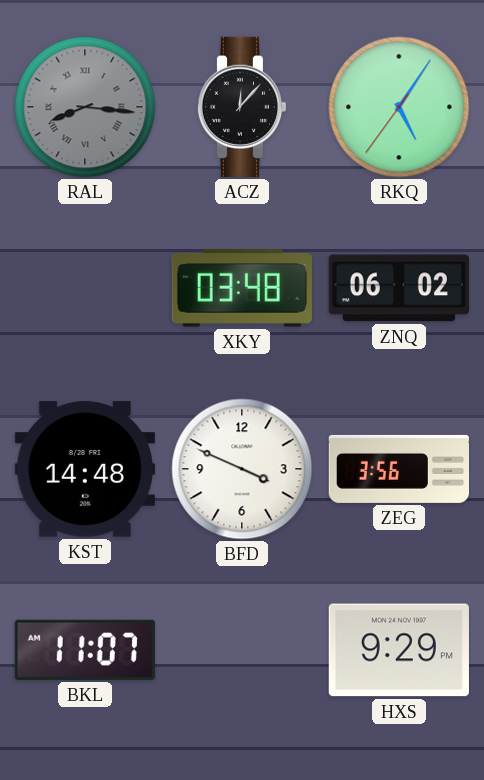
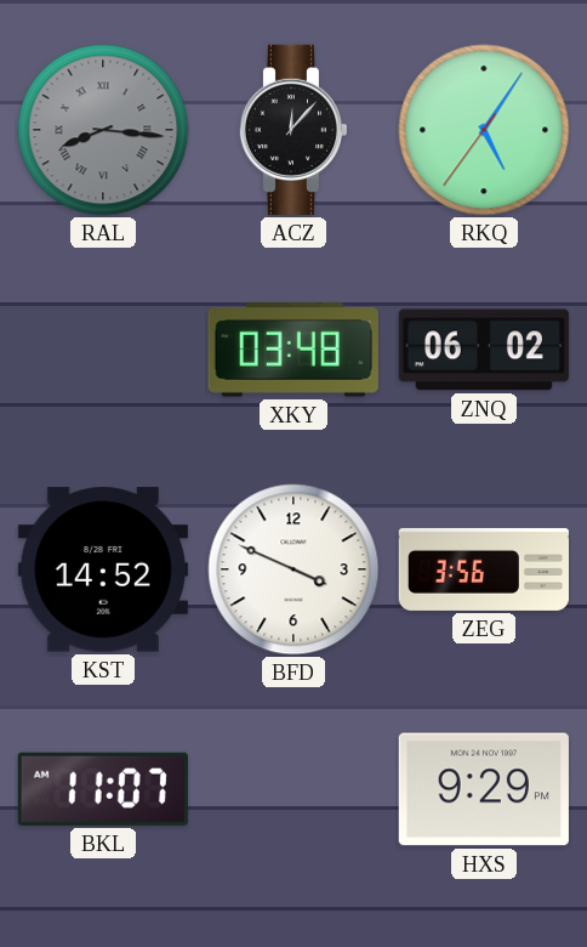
KST: 14:48 -> 14:52 (103, 569)
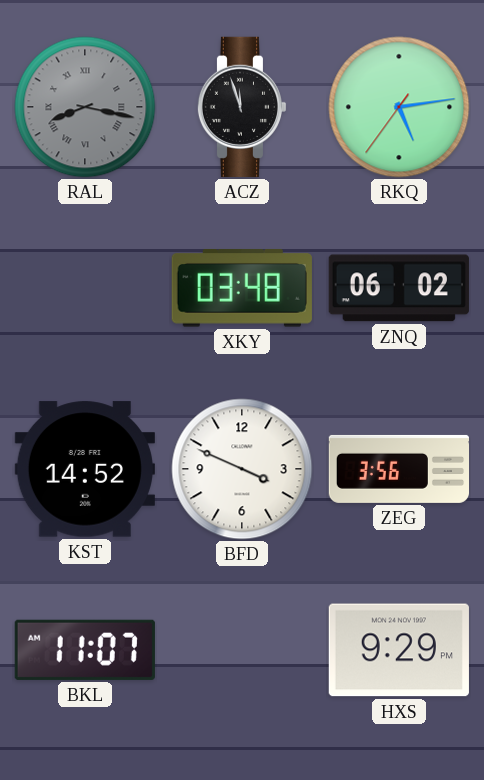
RAL: 8:16 -> 8:17 (85, 107)
ACZ: 12:07 -> 11:57 (242, 107)
RKQ: 5:05 -> 5:13 (399, 107)
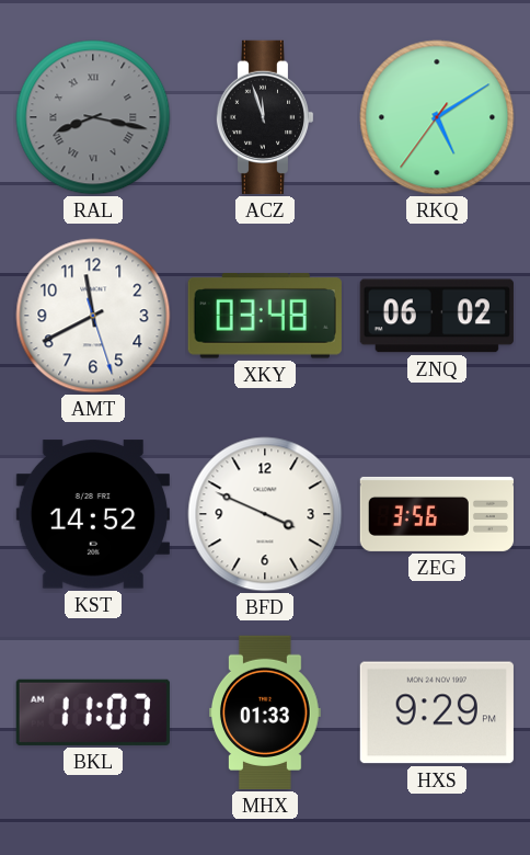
RKQ: 5:13 -> 5:09 (437, 117)
AMT: none -> 11:40 (93, 316)
MHX: none -> 01:33 (266, 713)
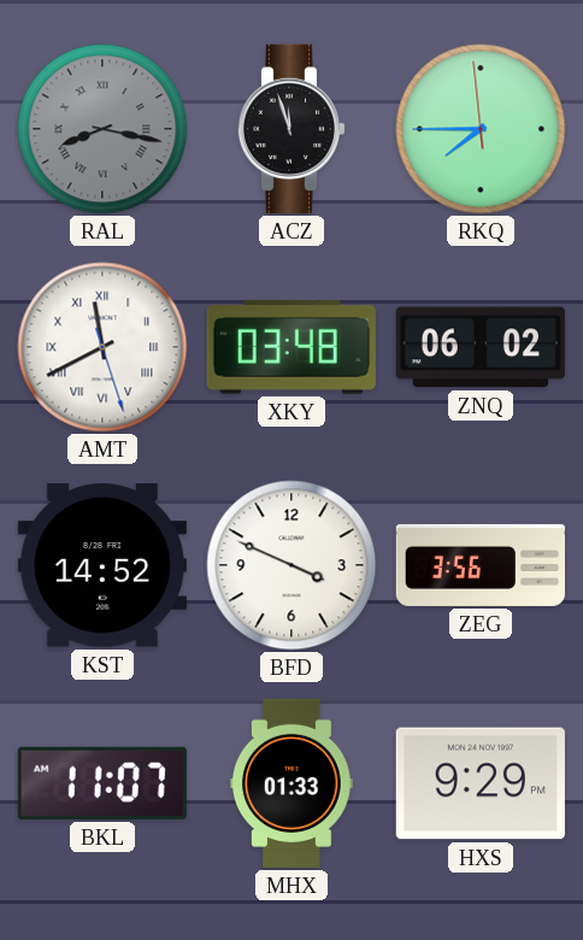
RKQ: 5:09 -> 7:44 (481, 129)
AMT numerals: Arabic -> Roman (102, 347)
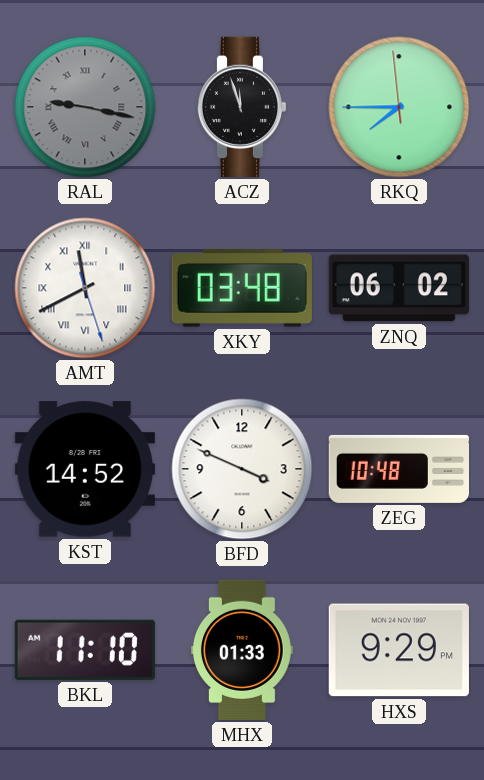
RAL: 8:17 -> 9:17 (85, 107)
ZEG: 3:56 -> 10:48 (398, 469)
BKL: 11:07 -> 11:10 (85, 650)
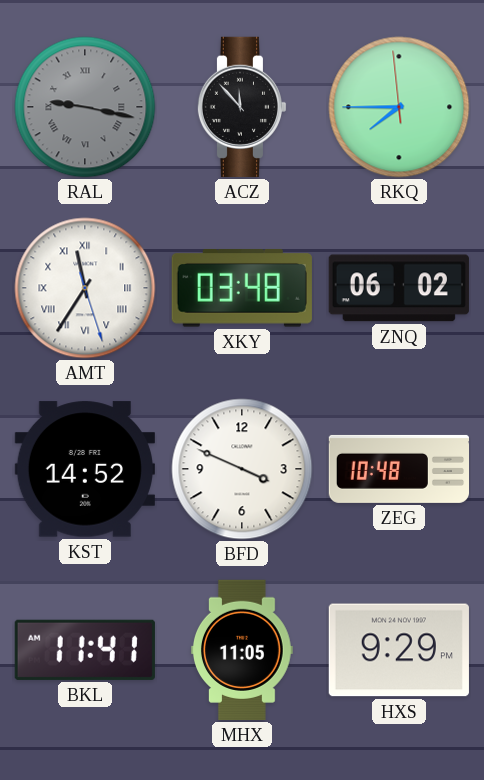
ACZ: 11:57 -> 11:53 (242, 107)
AMT: 11:40 -> 11:35 (85, 288)
BKL: 11:10 -> 11:41 (85, 650)
MHX: 01:33 -> 11:05 (243, 650)
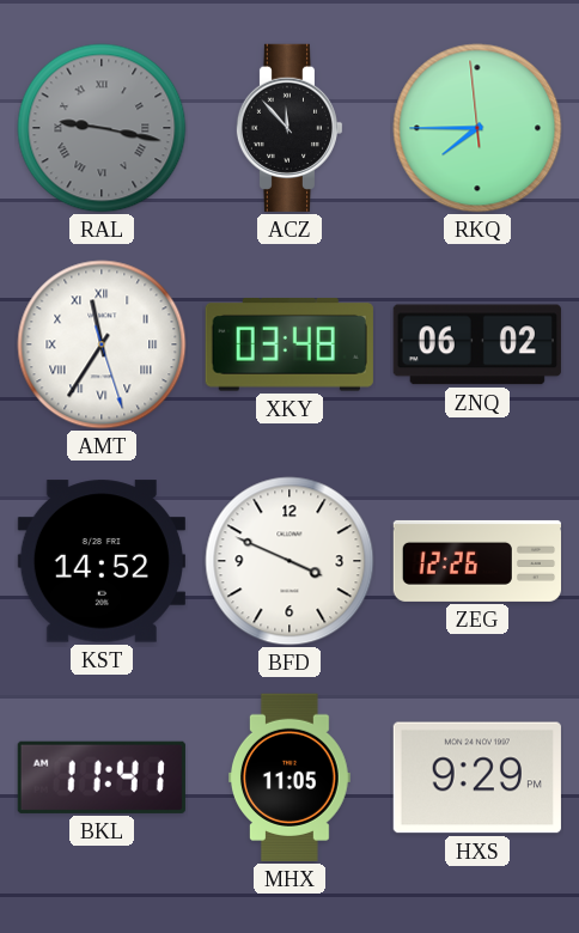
ZEG: 10:48 -> 12:26 (476, 561)
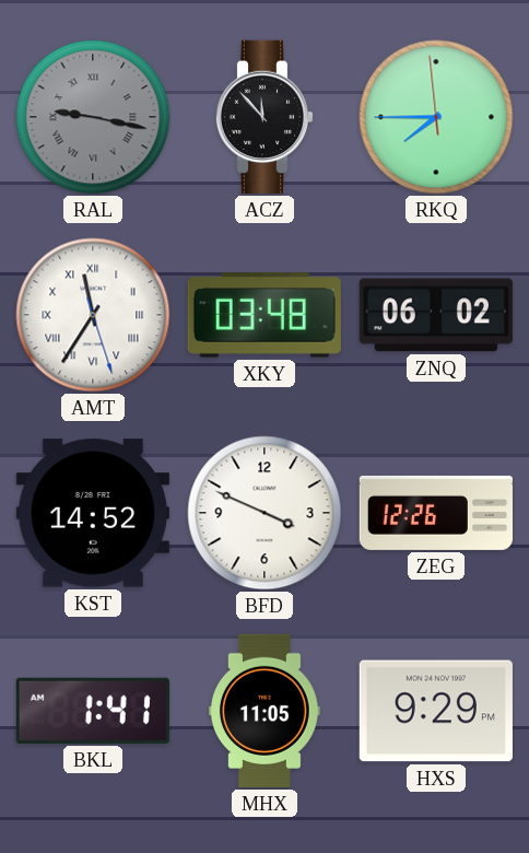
BKL: 11:41 -> 1:41 (93, 711)
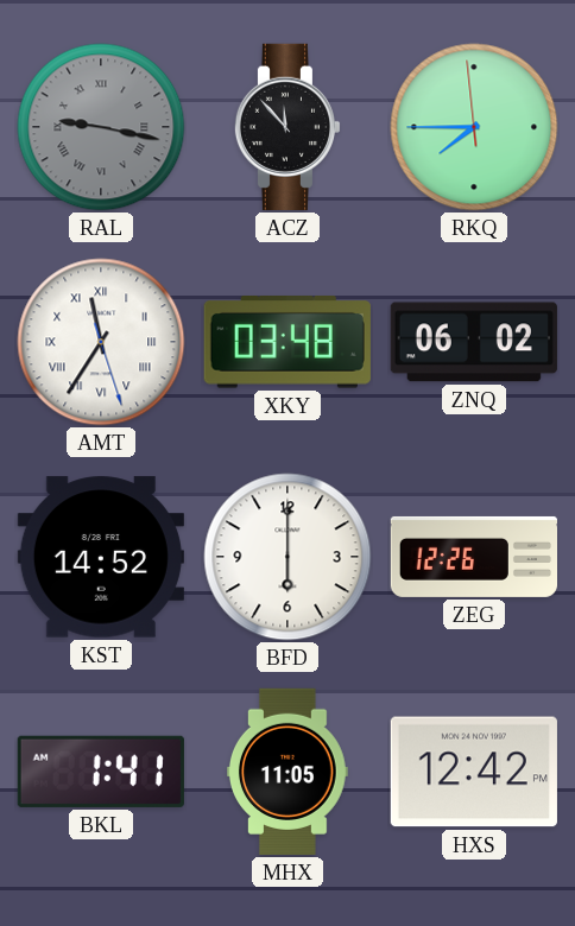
BFD: 3:49 -> 6:00 (287, 557)
HXS: 9:29 -> 12:42 (474, 772)
